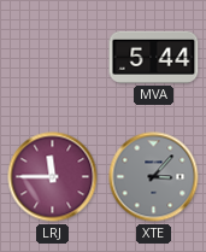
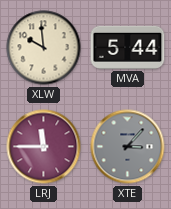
XLW: none -> 9:59 (44, 48)
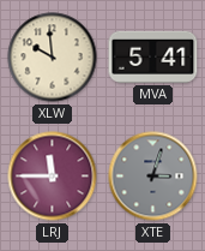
MVA: 5:44 -> 5:41 (153, 56)
XTE: 3:07 -> 3:03 (153, 177)
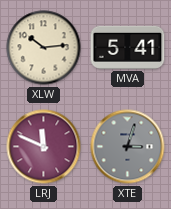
XLW: 9:59 -> 10:14 (44, 48)
LRJ: 11:45 -> 11:49 (44, 147)
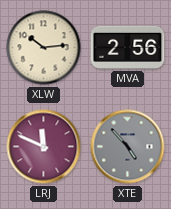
MVA: 5:41 -> 2:56 (128, 47)
XTE: 3:03 -> 4:53 (128, 147)
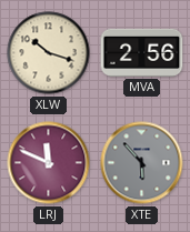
XLW: 10:14 -> 10:18 (49, 53)
XTE: 4:53 -> 5:53 (142, 163)
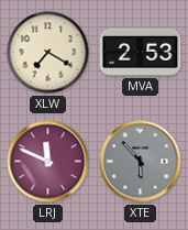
XLW: 10:18 -> 7:20 (48, 53)
MVA: 2:56 -> 2:53 (141, 52)
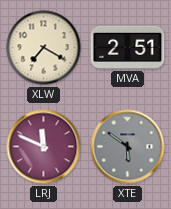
MVA: 2:53 -> 2:51 (128, 47)
XTE: 5:53 -> 5:51 (128, 147)
